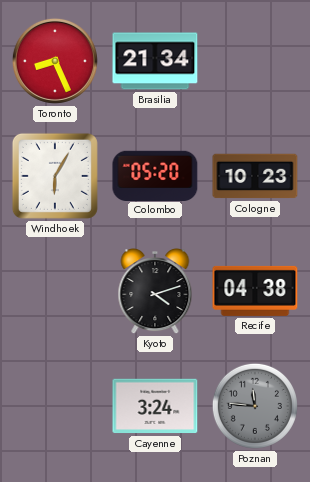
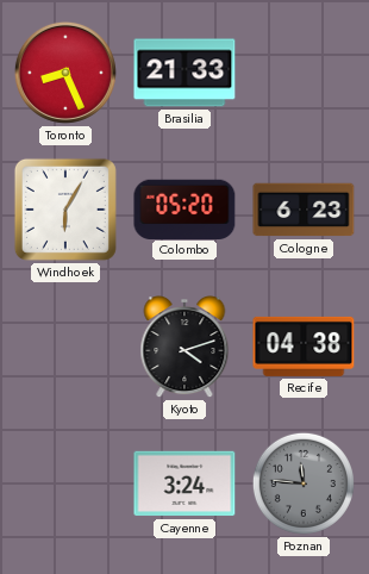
Brasilia: 21:34 -> 21:33 (185, 73)
Cologne: 10:23 -> 6:23 (304, 210)
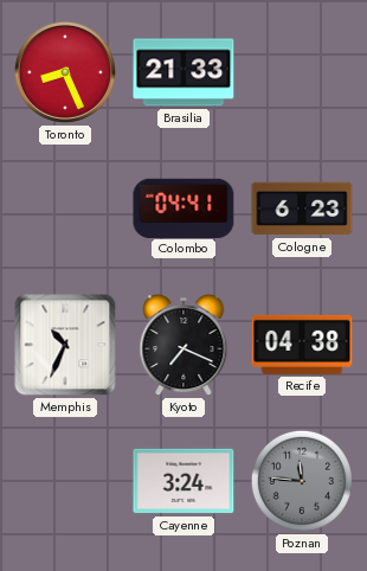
Windhoek: 6:05 -> none (65, 210)
Colombo: 05:20 -> 04:41 (183, 207)
Memphis: none -> 10:34 (65, 345)
Kyoto: 4:12 -> 7:19 (183, 346)
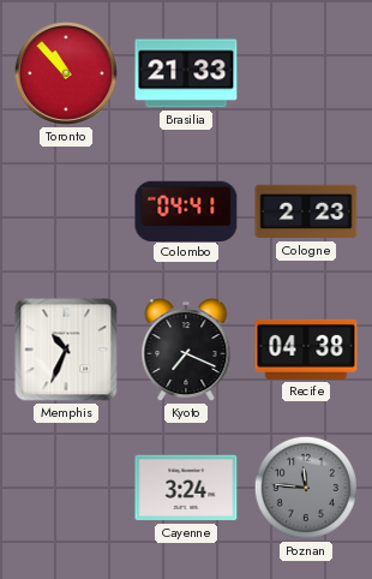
Toronto: 8:26 -> 10:53 (66, 73)
Cologne: 6:23 -> 2:23 (306, 211)
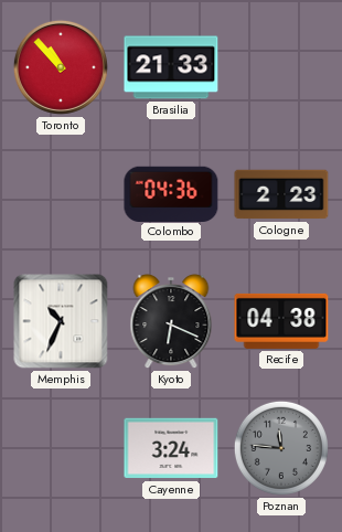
Colombo: 04:41 -> 04:36 (171, 193)
Kyoto: 7:19 -> 6:19 (171, 322)
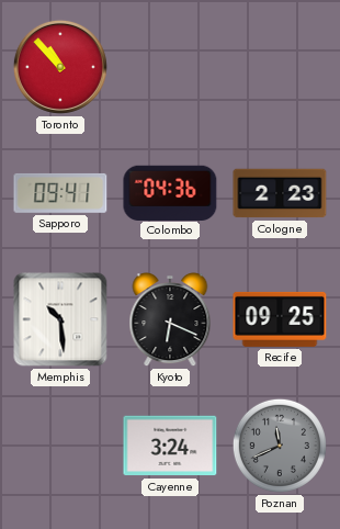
Brasilia: 21:33 -> none (171, 67)
Sapporo: none -> 09:41 (60, 193)
Memphis: 10:34 -> 10:29 (60, 319)
Recife: 04:38 -> 09:25 (280, 319)
Poznan: 11:46 -> 11:41 (280, 446)
